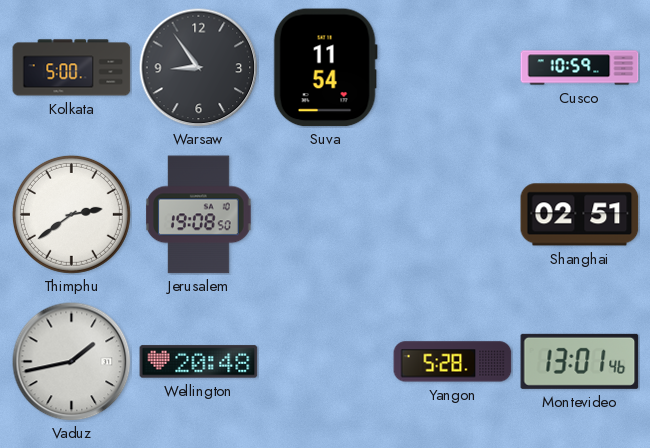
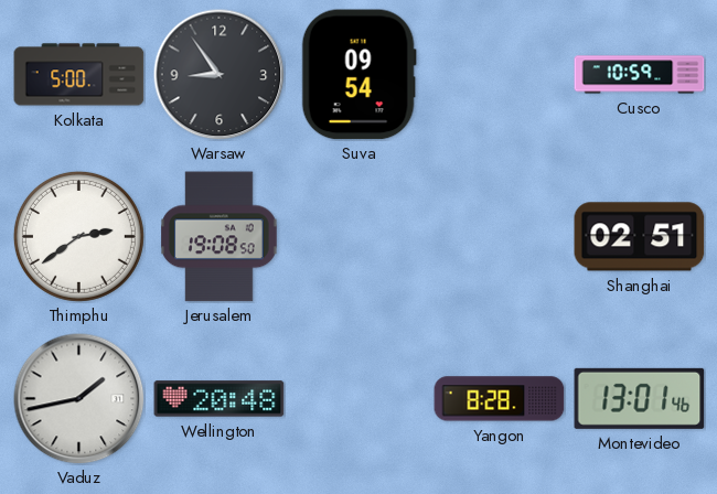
Suva: 11:54 -> 09:54 (358, 75)
Yangon: 5:28 -> 8:28 (500, 399)
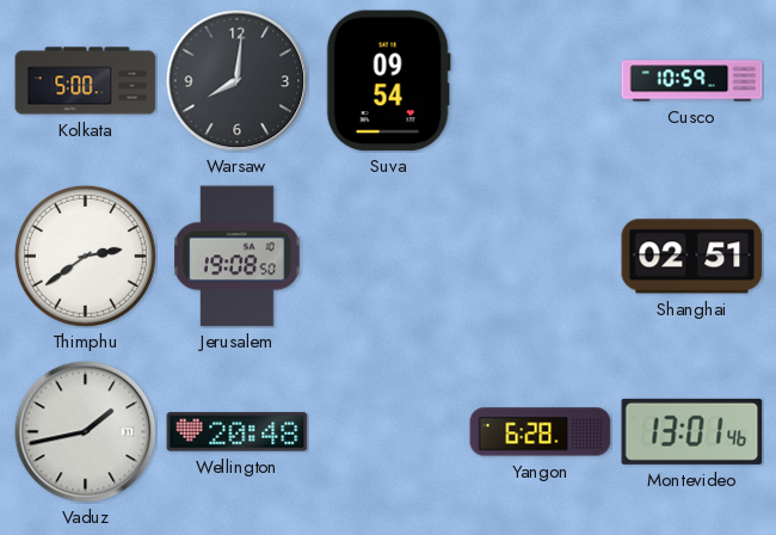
Warsaw: 8:54 -> 8:01 (238, 81)
Yangon: 8:28 -> 6:28 (541, 432)
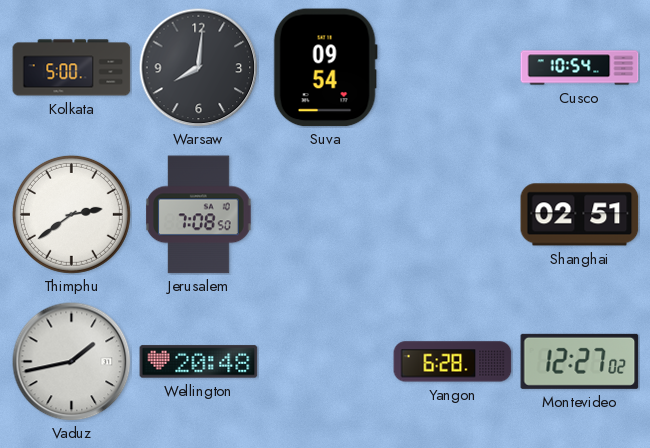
Cusco: 10:59 -> 10:54 (580, 68)
Jerusalem: 19:08 -> 7:08 (199, 215)
Montevideo: 13:01 -> 12:27 (580, 361)
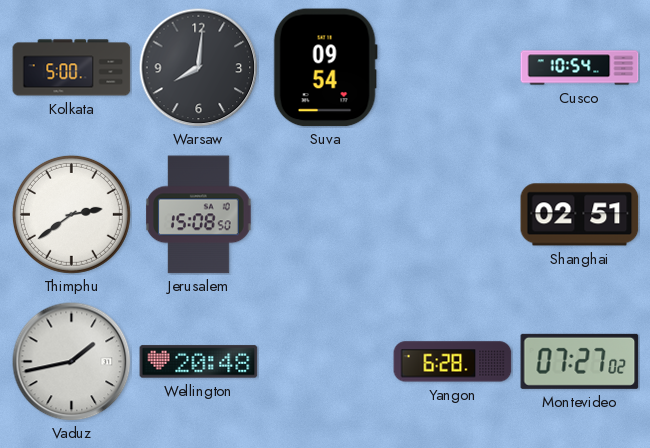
Jerusalem: 7:08 -> 15:08 (199, 215)
Montevideo: 12:27 -> 07:27 (580, 361)
